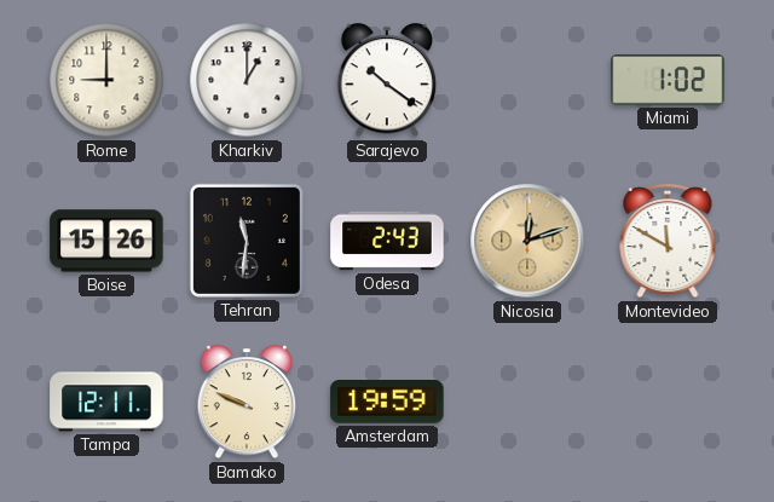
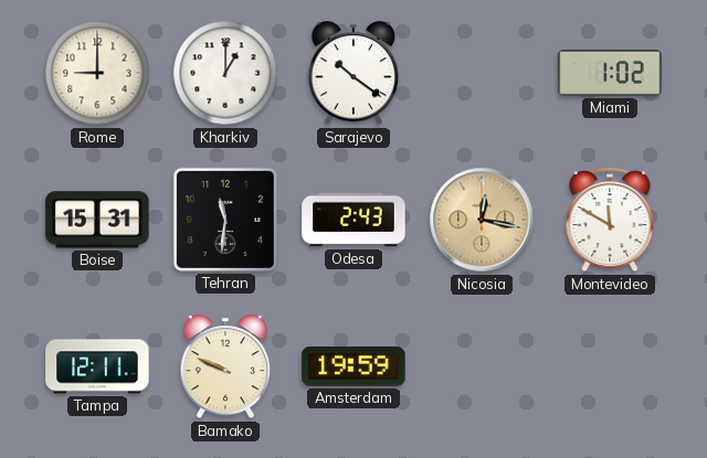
Boise: 15:26 -> 15:31 (97, 220)
Nicosia: 12:12 -> 12:17 (482, 220)
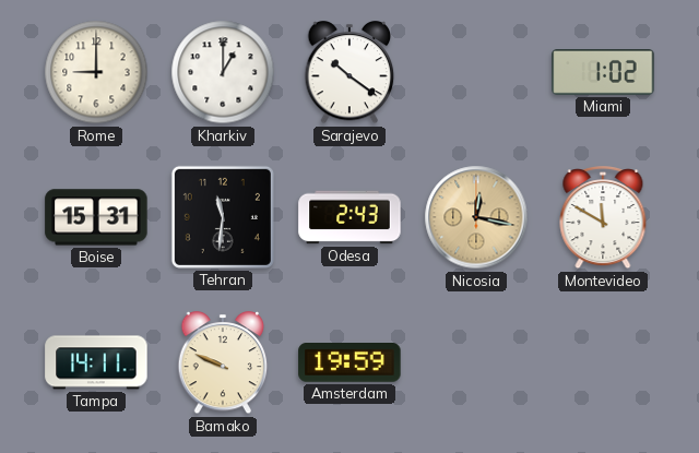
Tampa: 12:11 -> 14:11 (96, 362)
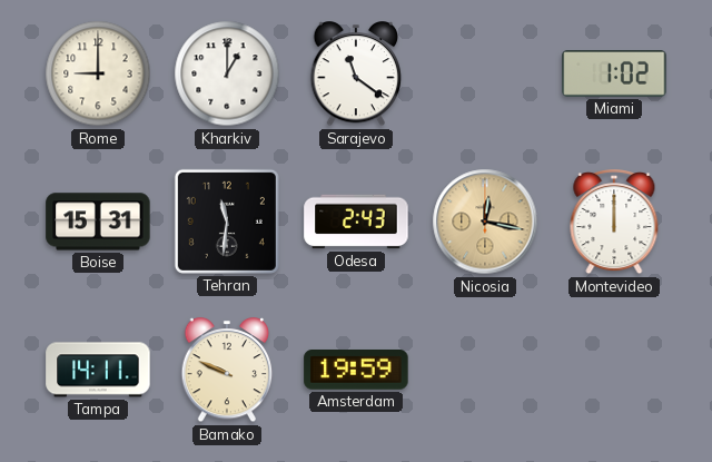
Sarajevo: 10:21 -> 11:21 (356, 75)
Montevideo: 11:50 -> 12:00 (614, 223)
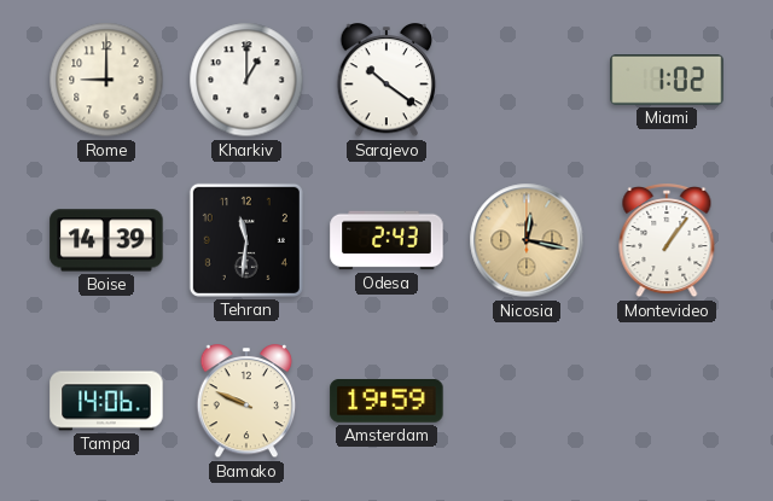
Sarajevo: 11:21 -> 10:21 (386, 81)
Boise: 15:31 -> 14:39 (106, 240)
Montevideo: 12:00 -> 1:06 (667, 241)
Tampa: 14:11 -> 14:06 (106, 401)
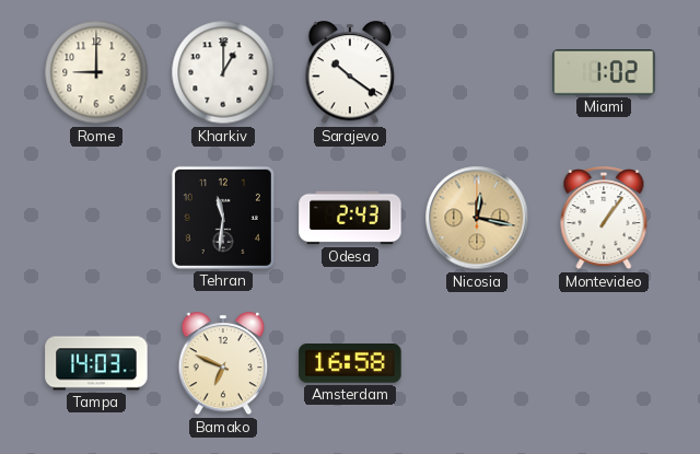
Boise: 14:39 -> none (106, 240)
Tampa: 14:06 -> 14:03 (96, 363)
Bamako: 9:49 -> 6:49 (223, 364)
Amsterdam: 19:59 -> 16:58 (350, 363)
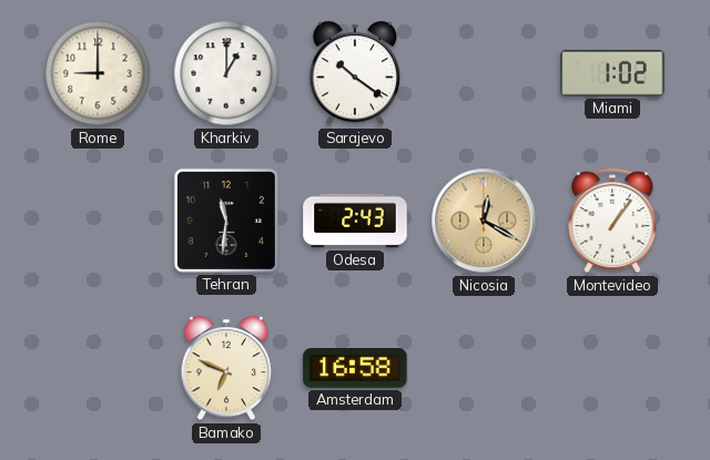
Nicosia: 12:17 -> 12:20 (484, 221)
Tampa: 14:03 -> none (96, 363)
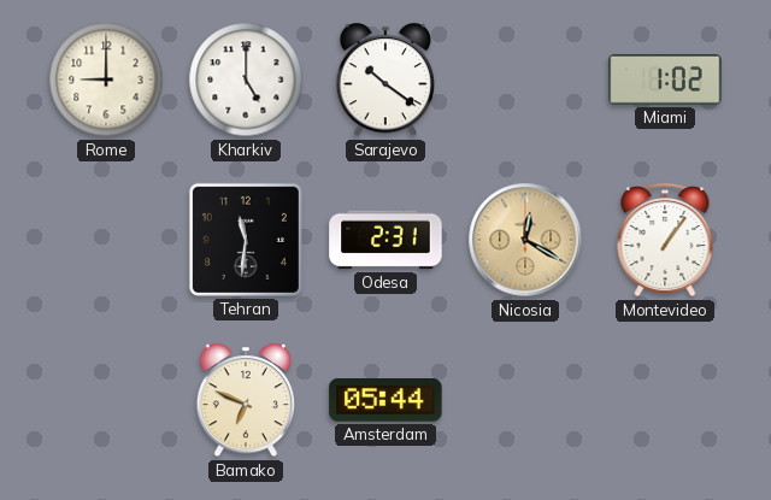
Kharkiv: 1:00 -> 5:00 (246, 80)
Odesa: 2:43 -> 2:31 (385, 240)
Amsterdam: 16:58 -> 05:44 (385, 400)
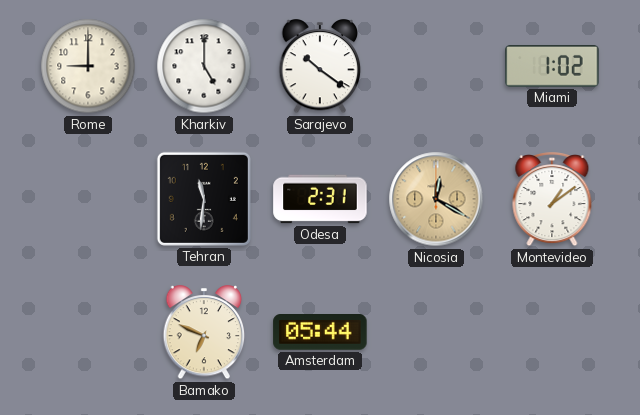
Montevideo: 1:06 -> 1:09 (552, 200)
